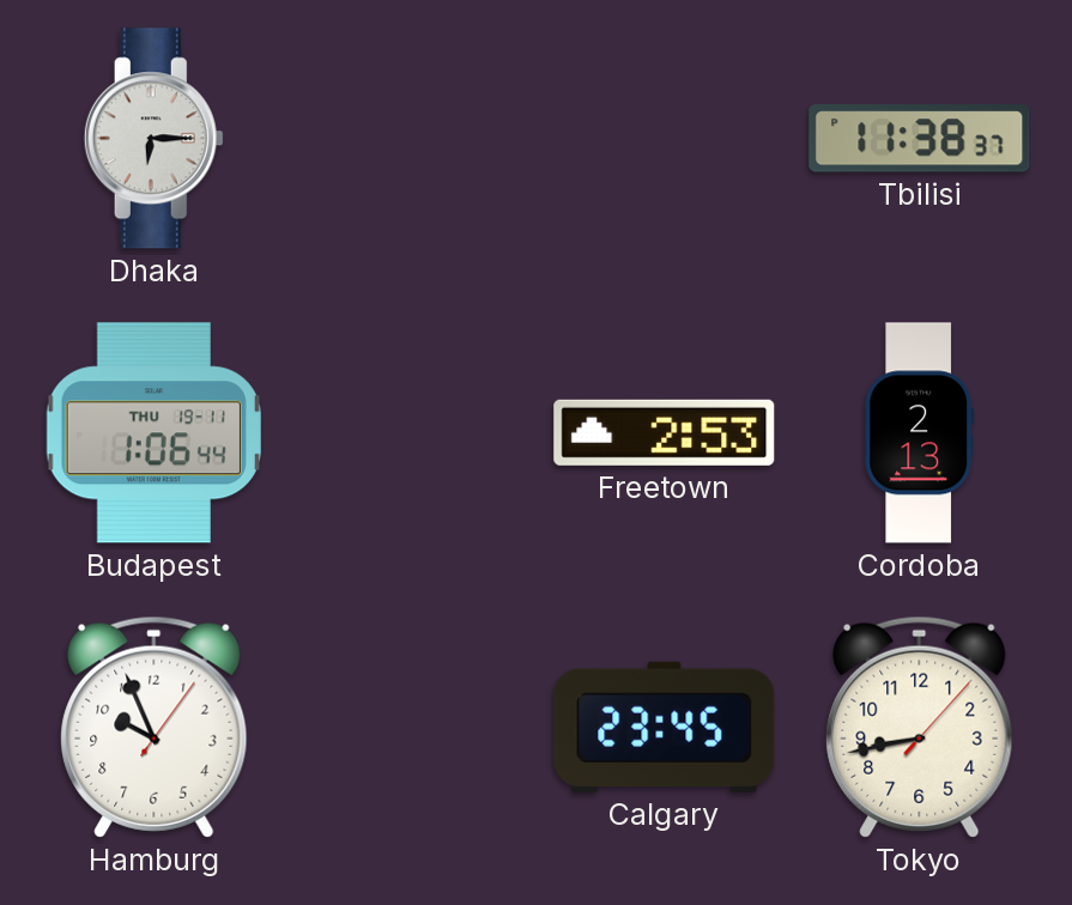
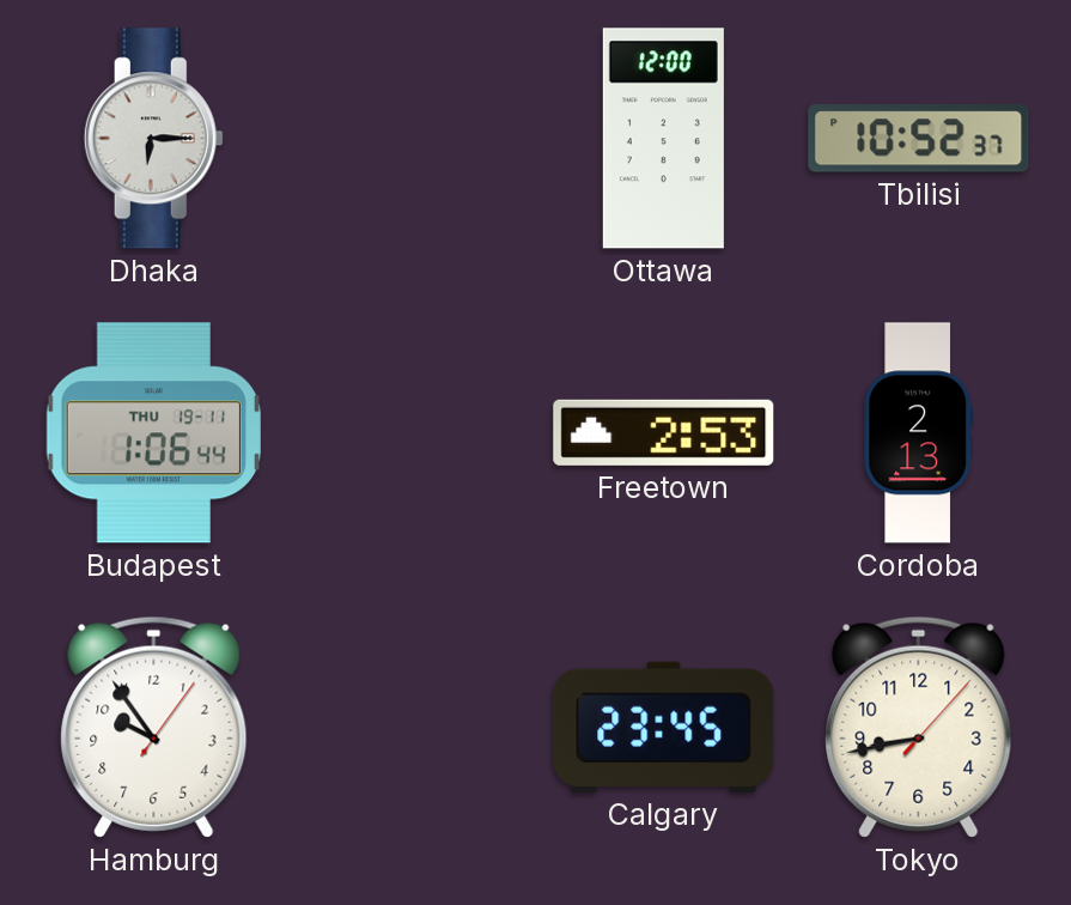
Ottawa: none -> 12:00 (663, 139)
Tbilisi: 11:38 -> 10:52 (919, 139)
Hamburg: 9:56 -> 9:54 (154, 727)
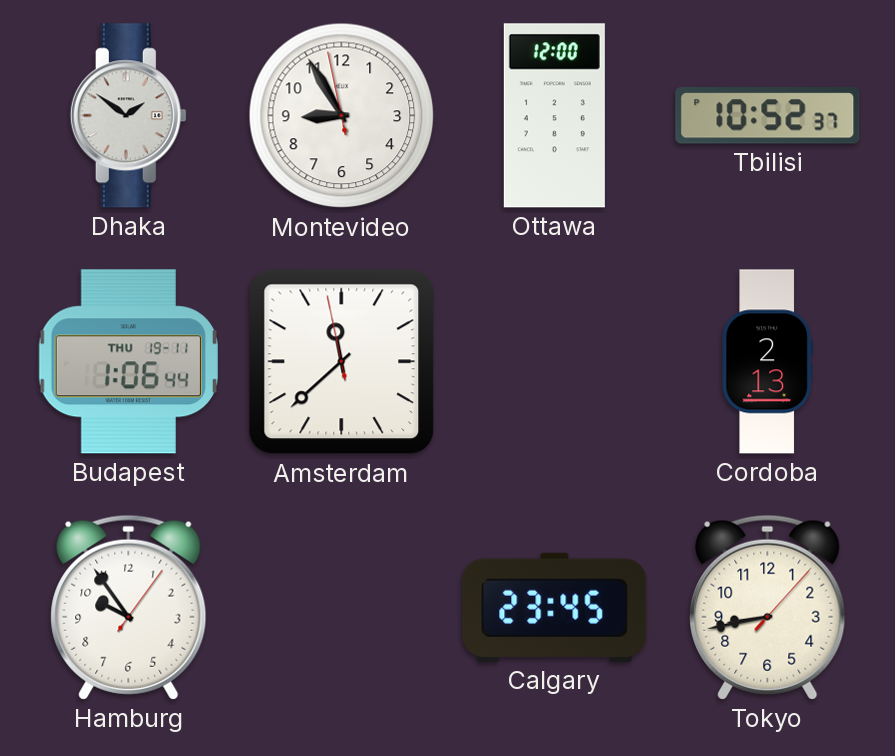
Dhaka: 6:15 -> 1:51 (128, 116)
Montevideo: none -> 8:54 (342, 116)
Amsterdam: none -> 11:37 (342, 362)
Freetown: 2:53 -> none (664, 432)
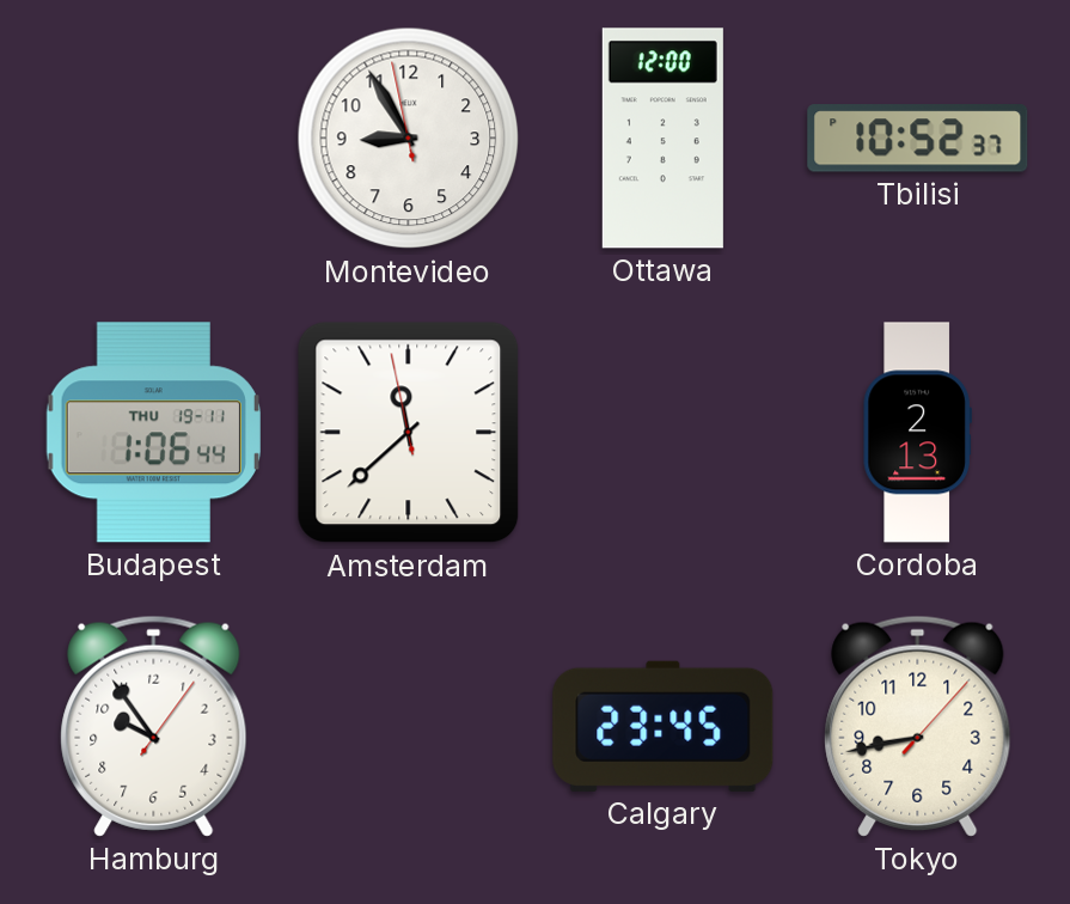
Dhaka: 1:51 -> none (128, 116)
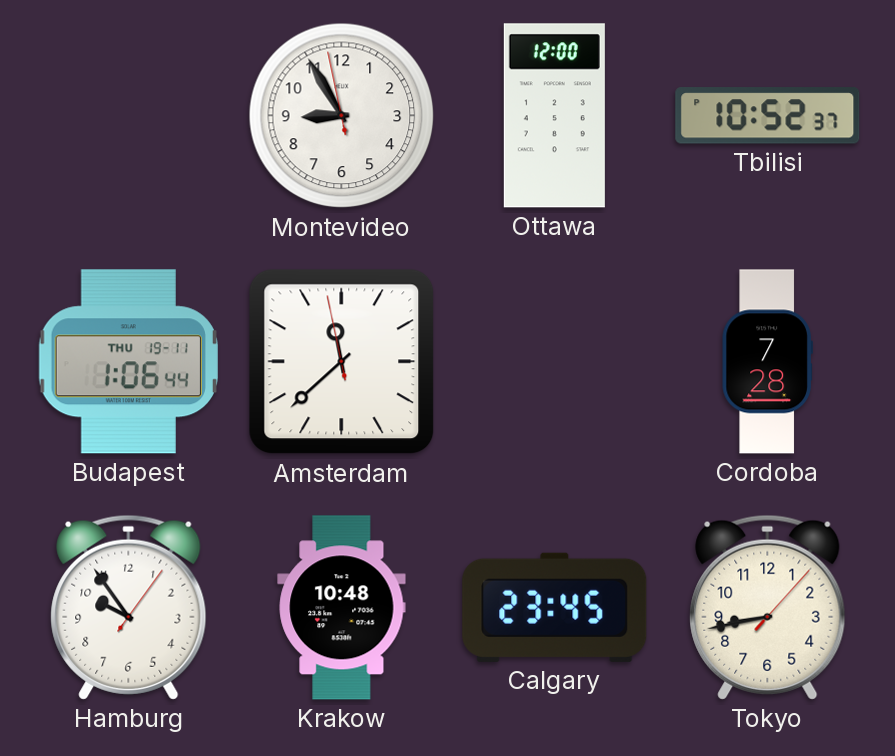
Cordoba: 2:13 -> 7:28 (767, 362)
Krakow: none -> 10:48 (342, 608)
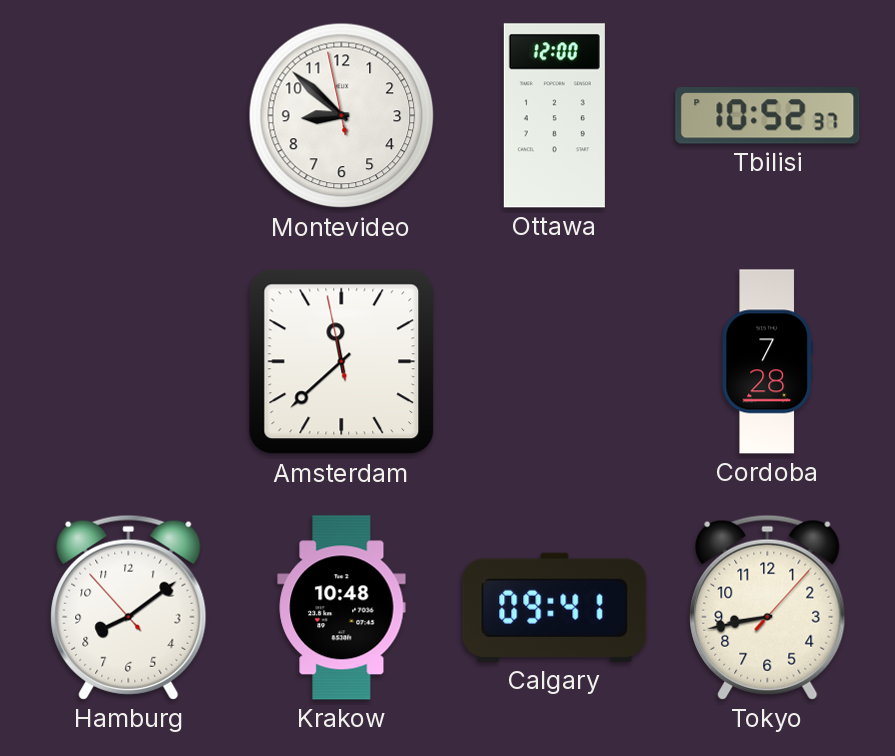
Montevideo: 8:54 -> 8:51 (342, 116)
Budapest: 1:06 -> none (128, 362)
Hamburg: 9:54 -> 8:08 (129, 607)
Calgary: 23:45 -> 09:41 (555, 607)
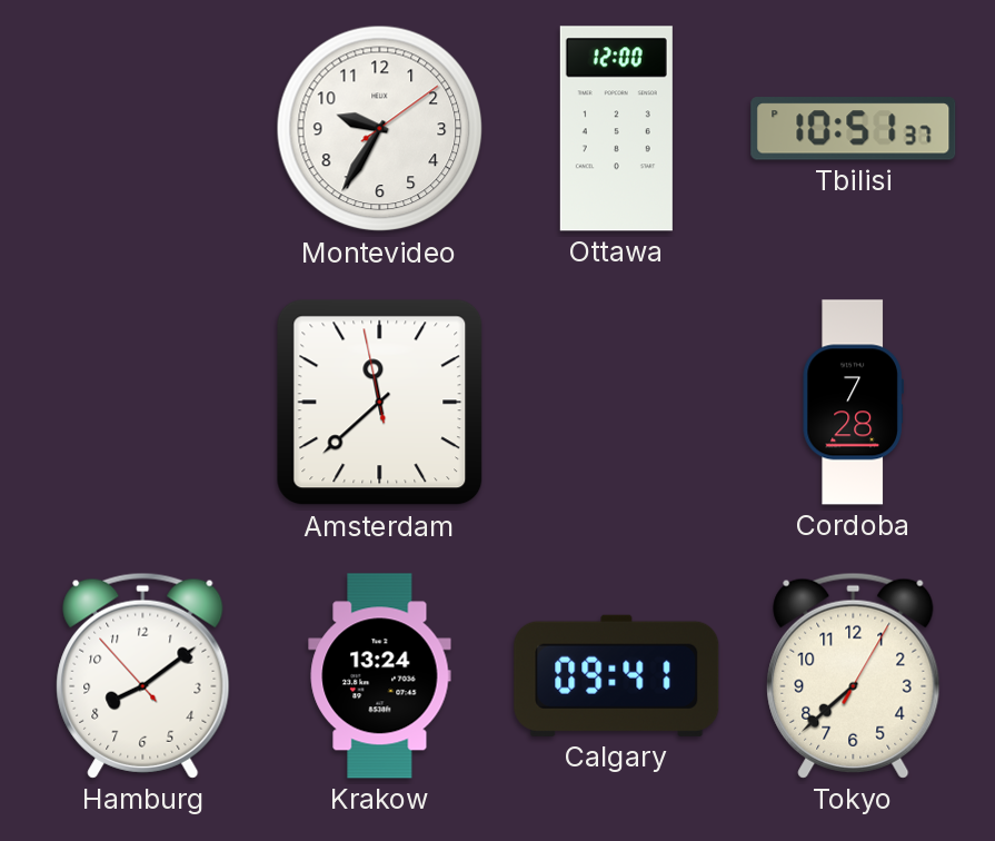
Montevideo: 8:51 -> 9:35 (380, 129)
Tbilisi: 10:52 -> 10:51 (854, 129)
Krakow: 10:48 -> 13:24 (380, 676)
Tokyo: 8:43 -> 7:38 (854, 675)
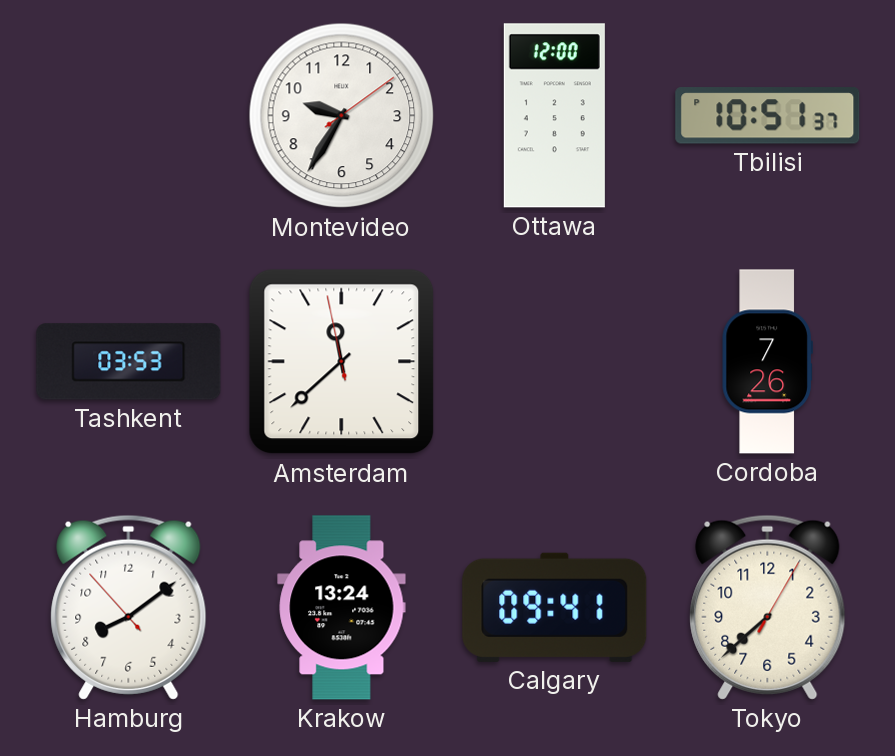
Tashkent: none -> 03:53 (129, 362)
Cordoba: 7:28 -> 7:26 (767, 362)
